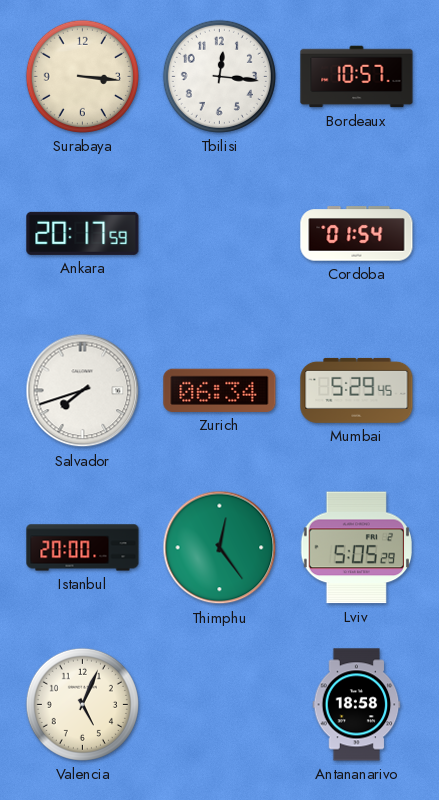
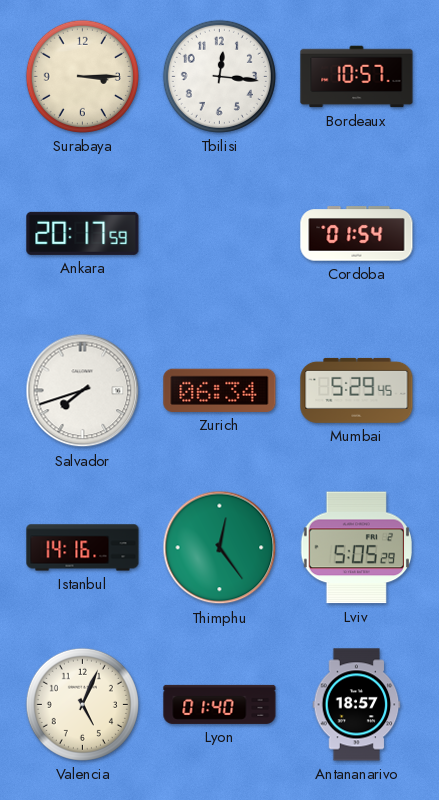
Surabaya: 3:16 -> 3:15 (82, 76)
Istanbul: 20:00 -> 14:16 (83, 548)
Lyon: none -> 01:40 (220, 704)
Antananarivo: 18:58 -> 18:57 (357, 705)
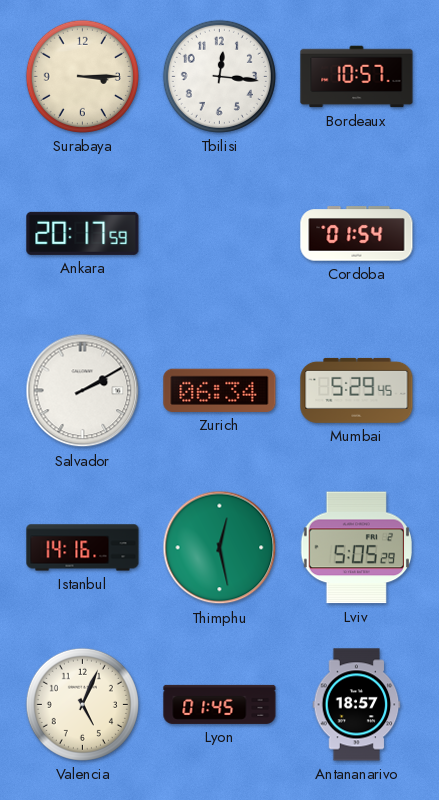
Salvador: 7:42 -> 2:10 (83, 391)
Thimphu: 12:24 -> 12:28 (220, 548)
Lyon: 01:40 -> 01:45 (220, 704)
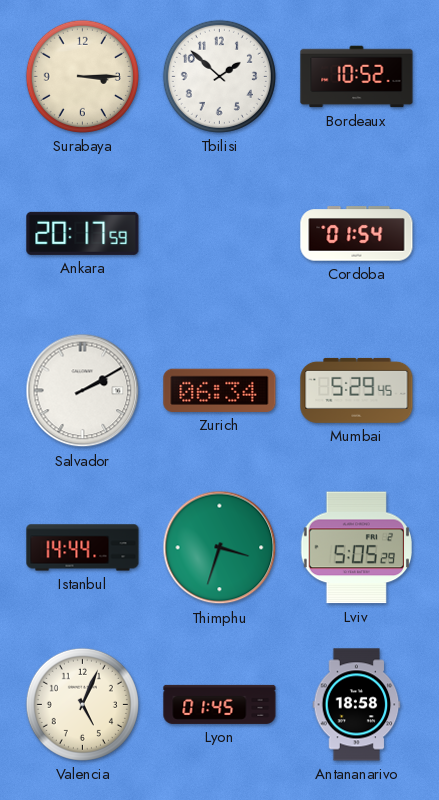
Tbilisi: 12:16 -> 1:52 (219, 76)
Bordeaux: 10:57 -> 10:52 (357, 77)
Istanbul: 14:16 -> 14:44 (83, 548)
Thimphu: 12:28 -> 3:33 (220, 548)
Antananarivo: 18:57 -> 18:58 (357, 705)
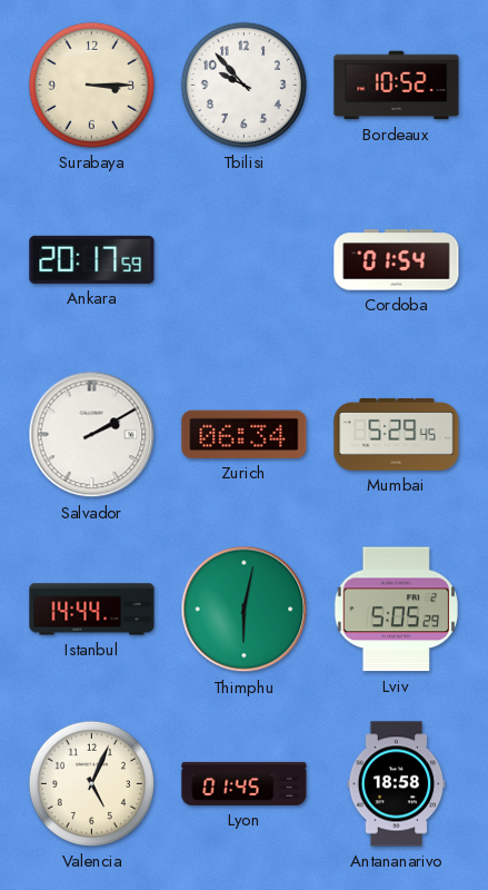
Tbilisi: 1:52 -> 9:53 (243, 85)
Thimphu: 3:33 -> 6:02 (245, 610)
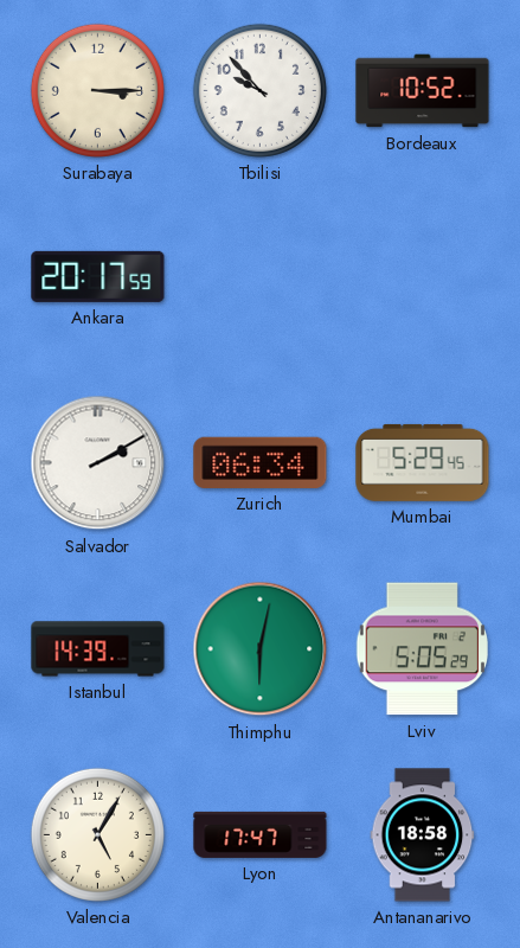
Cordoba: 01:54 -> none (397, 260)
Istanbul: 14:44 -> 14:39 (98, 649)
Valencia: 5:04 -> 5:05 (97, 834)
Lyon: 01:45 -> 17:47 (261, 834)
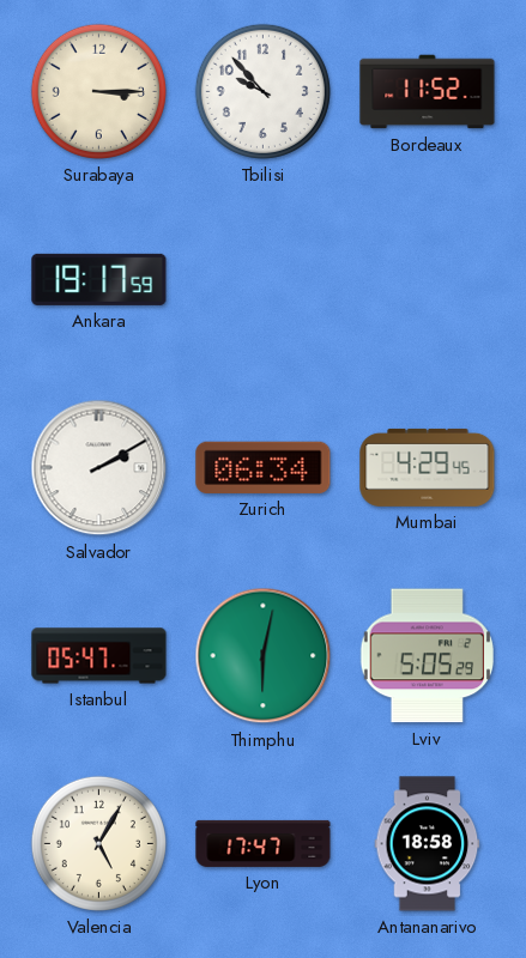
Bordeaux: 10:52 -> 11:52 (428, 92)
Ankara: 20:17 -> 19:17 (99, 279)
Mumbai: 5:29 -> 4:29 (428, 467)
Istanbul: 14:39 -> 05:47 (99, 656)
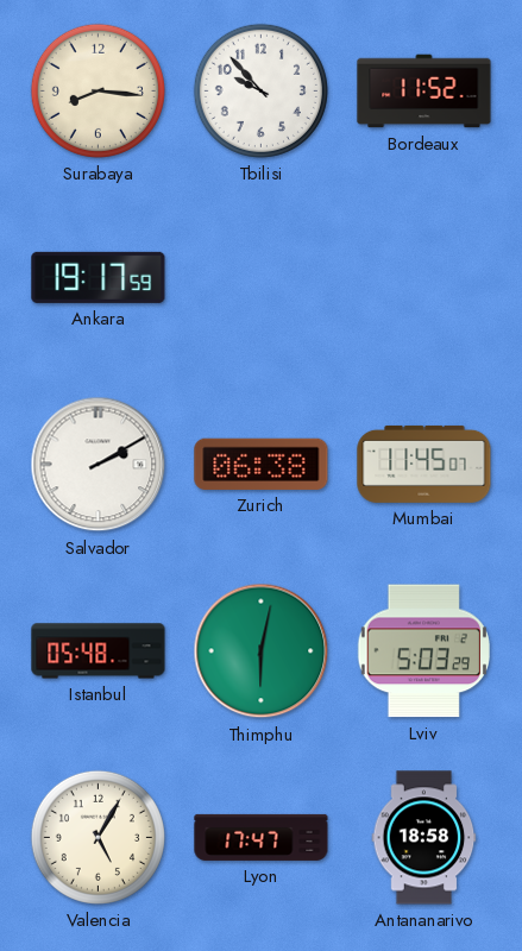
Surabaya: 3:15 -> 8:16 (98, 90)
Zurich: 06:34 -> 06:38 (262, 464)
Mumbai: 4:29 -> 11:45 (424, 464)
Istanbul: 05:47 -> 05:48 (99, 651)
Lviv: 5:05 -> 5:03 (423, 651)
